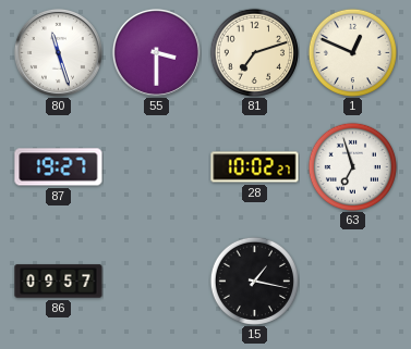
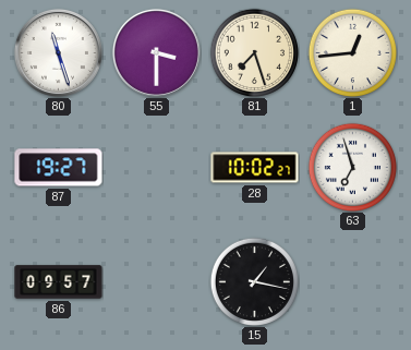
81: 7:12 -> 7:27 (254, 52)
1: 12:49 -> 12:44 (352, 52)
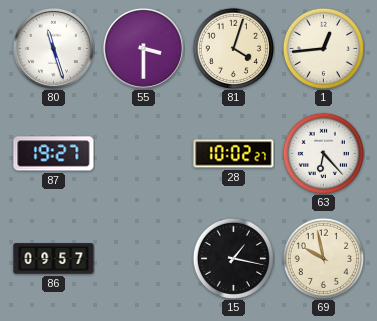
81: 7:27 -> 4:03 (233, 48)
63: 6:57 -> 6:23 (323, 153)
69: none -> 9:58 (323, 258)
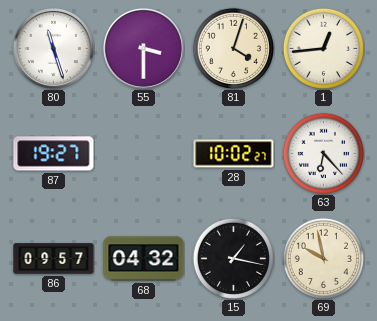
68: none -> 04:32 (144, 259)
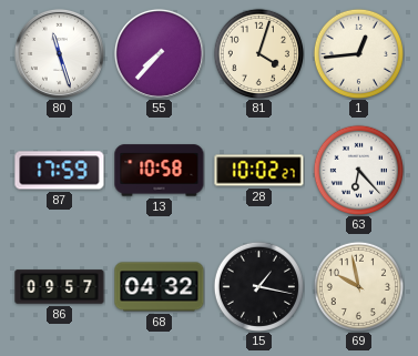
55: 3:30 -> 7:37 (159, 53)
87: 19:27 -> 17:59 (60, 171)
13: none -> 10:58 (160, 171)
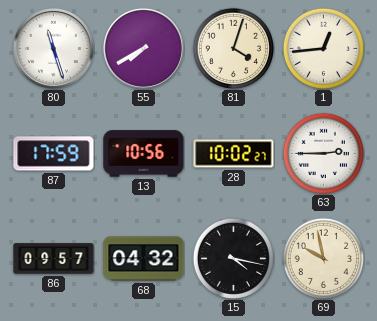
55: 7:37 -> 7:40 (143, 48)
13: 10:58 -> 10:56 (144, 154)
63: 6:23 -> 2:45 (323, 153)
15: 1:17 -> 4:17 (233, 258)
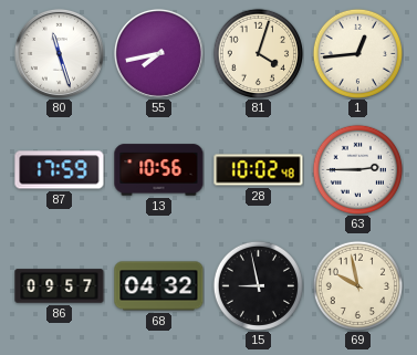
55: 7:40 -> 7:43 (158, 53)
28: 10:02:27 -> 10:02:48 (259, 170)
15: 4:17 -> 8:58 (258, 285)
